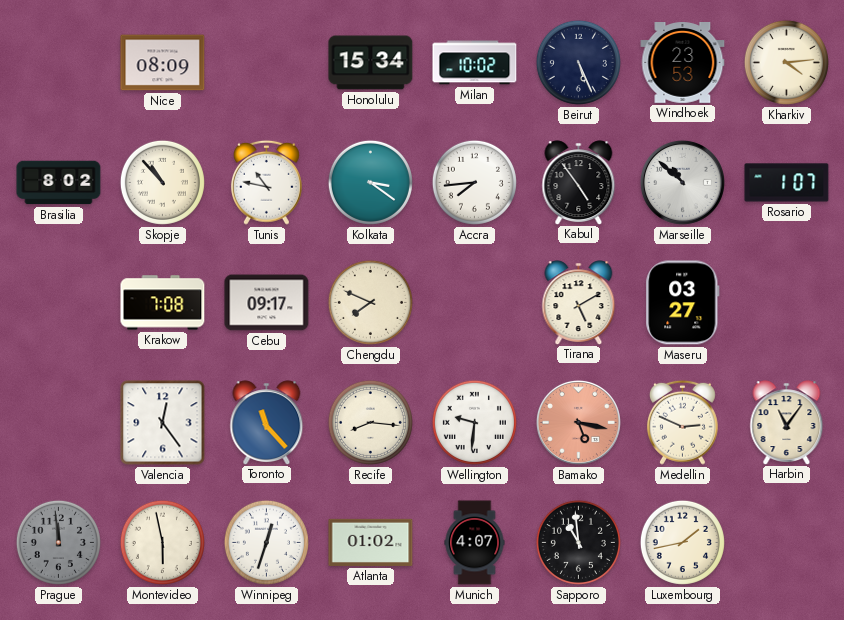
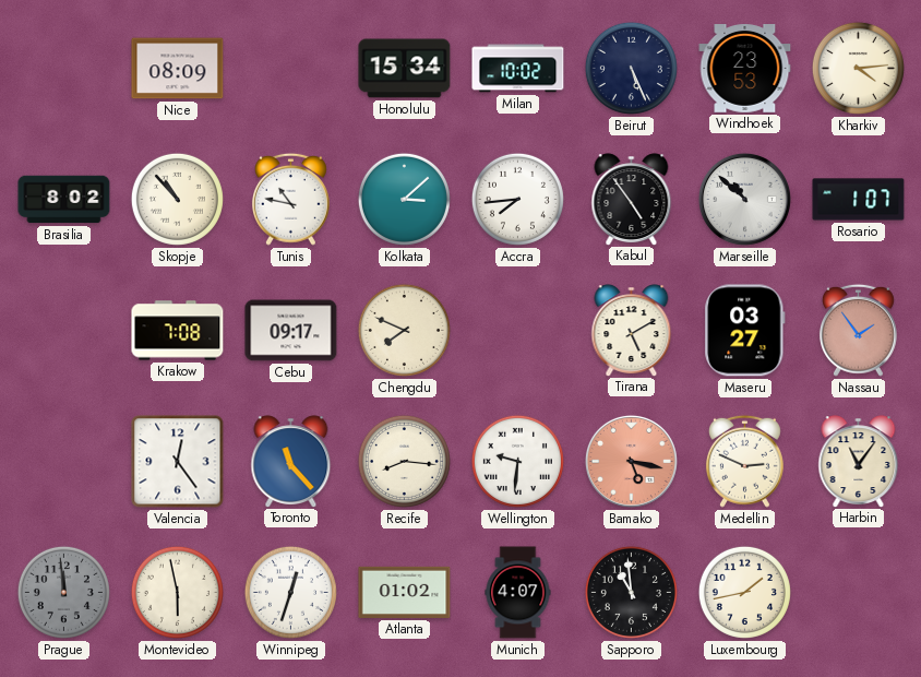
Kolkata: 3:21 -> 3:08 (404, 199)
Nassau: none -> 1:54 (858, 330)
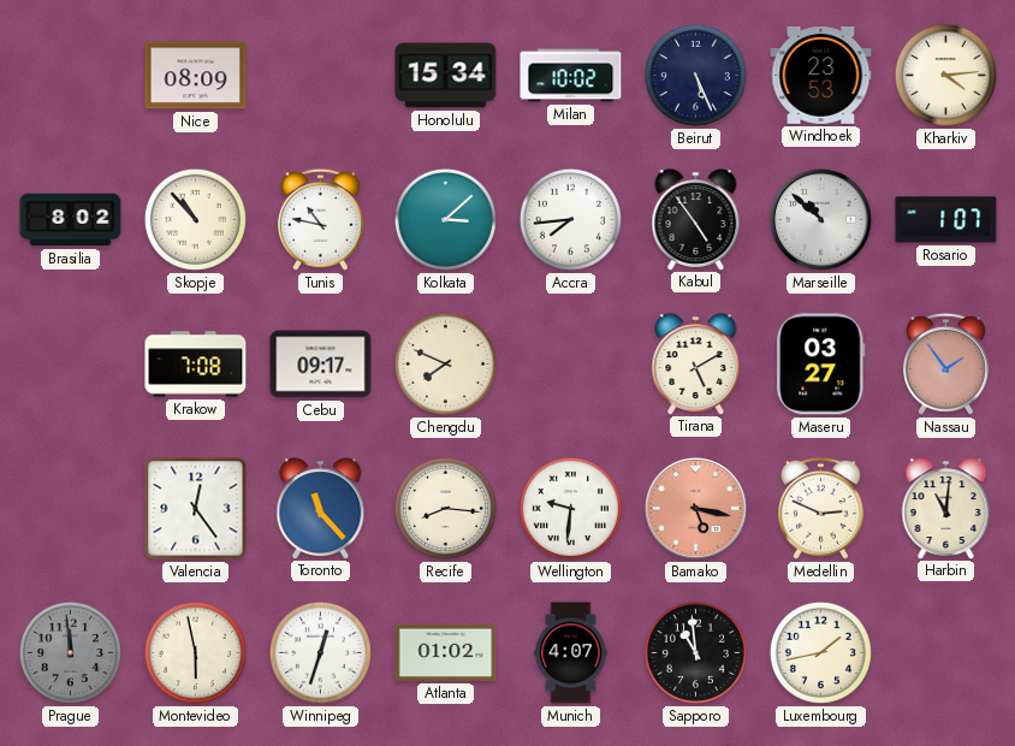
Harbin: 11:06 -> 11:01 (946, 508)
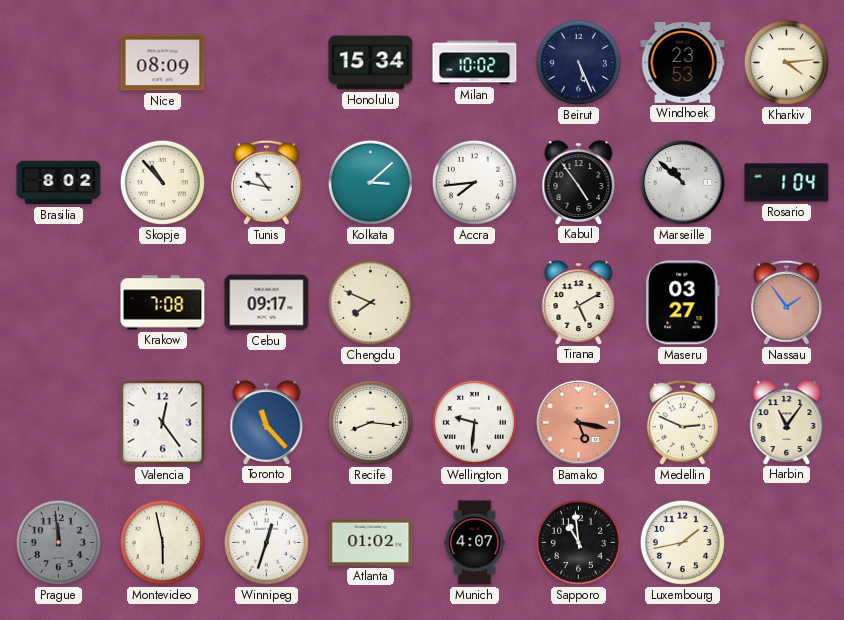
Rosario: 1:07 -> 1:04 (787, 183)
Harbin: 11:01 -> 11:06 (787, 422)
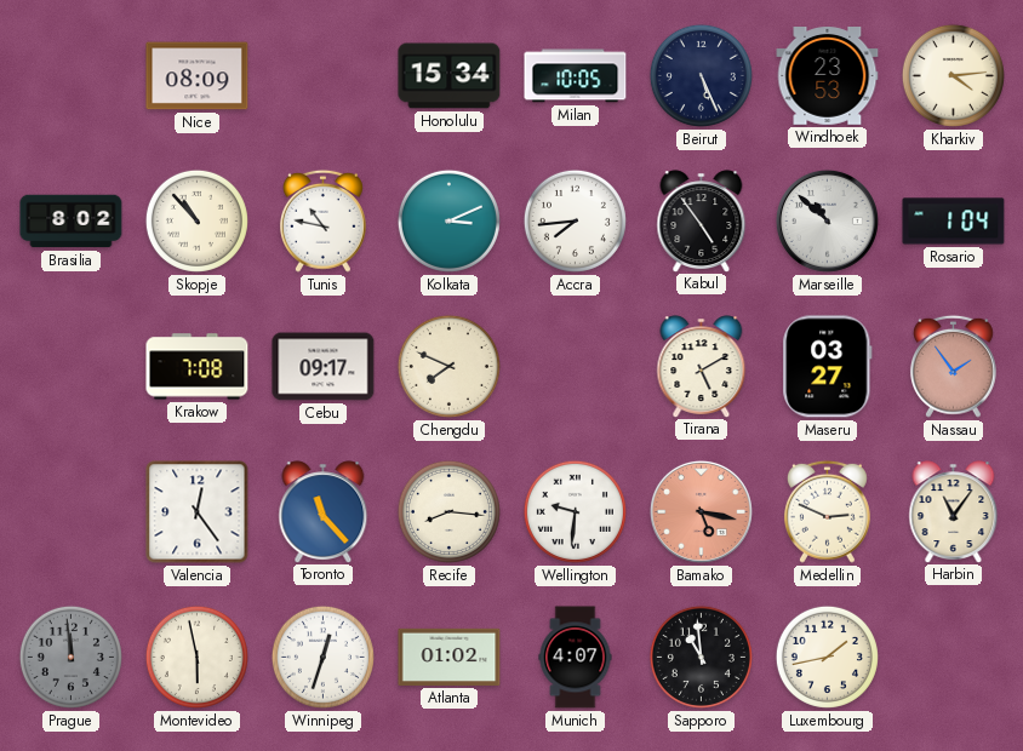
Milan: 10:02 -> 10:05 (576, 76)
Kolkata: 3:08 -> 3:11 (448, 220)
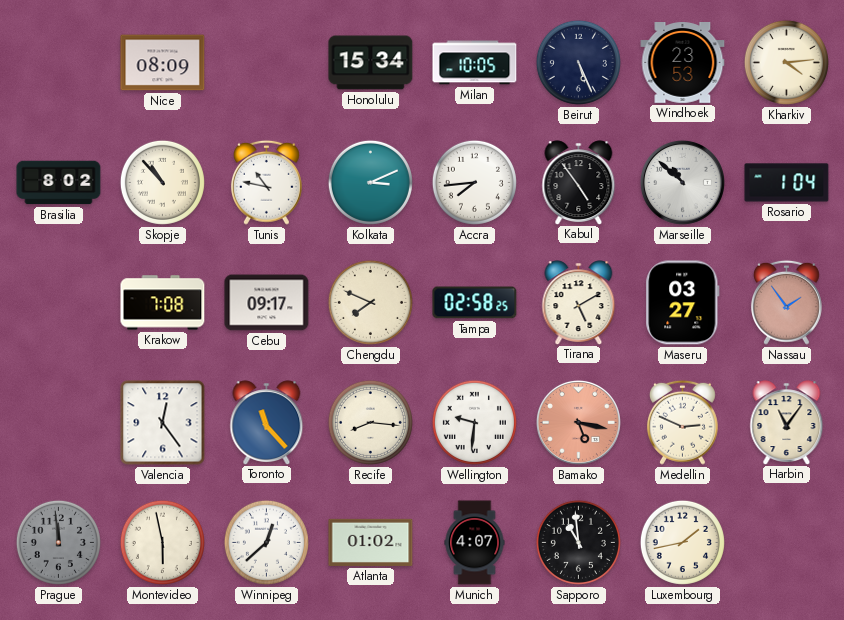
Tampa: none -> 02:58 (475, 303)
Winnipeg: 12:33 -> 12:38 (266, 542)
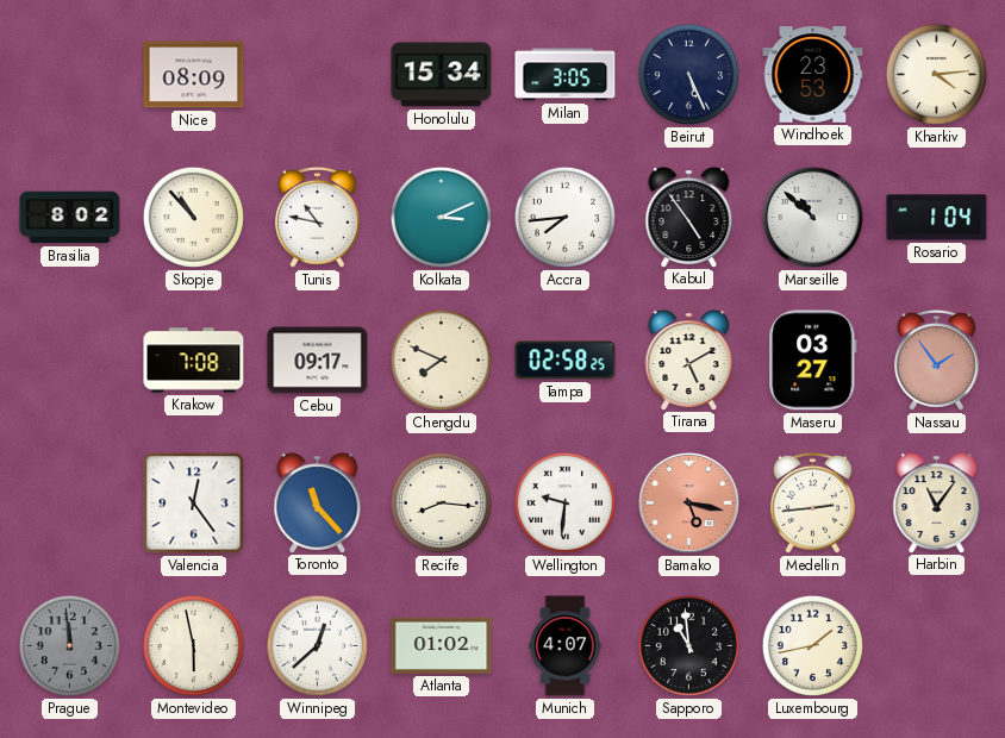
Milan: 10:05 -> 3:05 (566, 75)
Medellin: 2:49 -> 2:44 (812, 502)
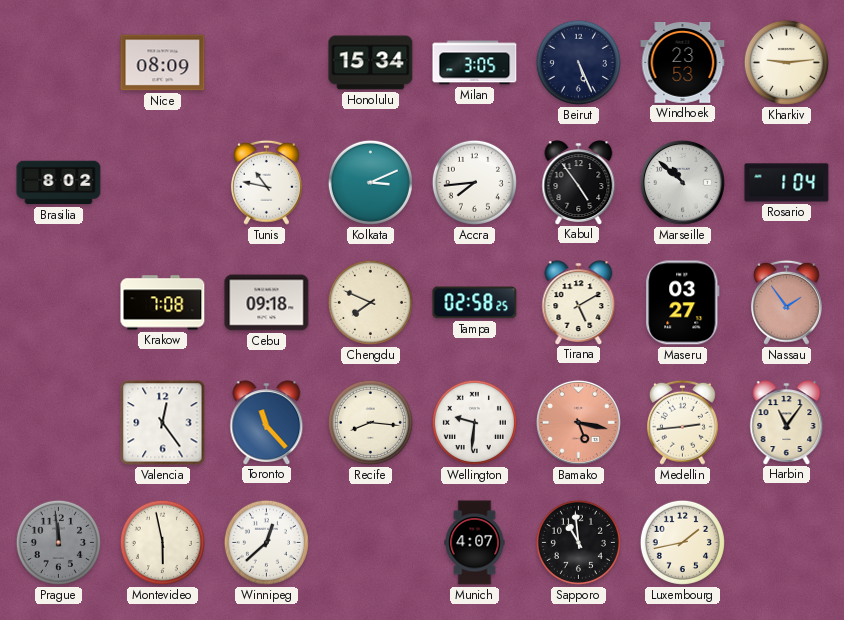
Kharkiv: 4:14 -> 9:14 (786, 62)
Skopje: 10:53 -> none (193, 217)
Cebu: 09:17 -> 09:18 (267, 303)
Atlanta: 01:02 -> none (442, 645)
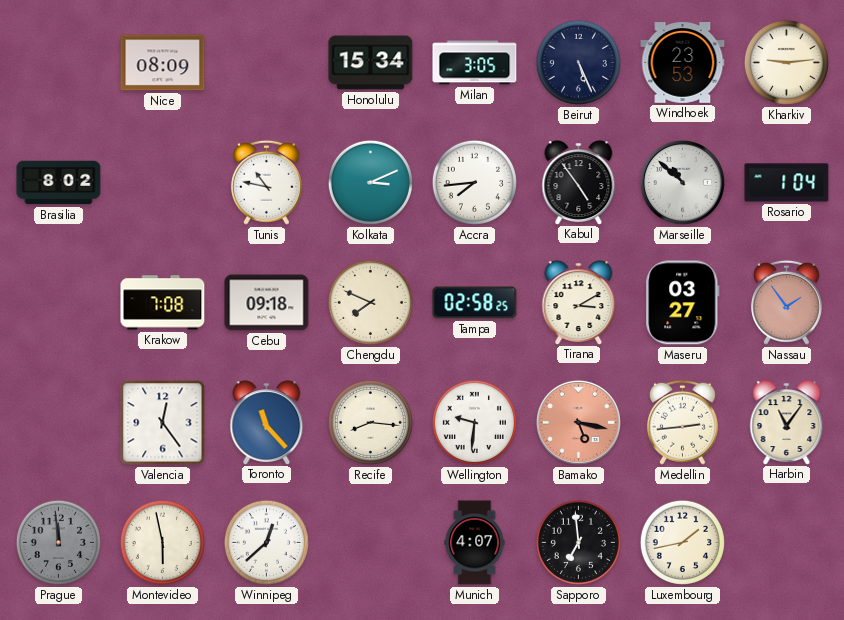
Tirana: 5:10 -> 3:10 (579, 302)
Sapporo: 10:59 -> 6:59 (578, 542)
